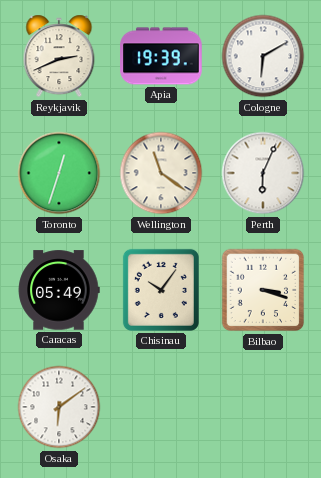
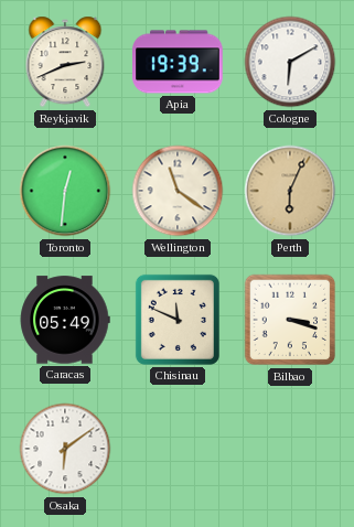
Toronto: 12:33 -> 12:31 (65, 191)
Perth dial: white -> champagne (290, 191)
Chisinau: 10:06 -> 11:49 (178, 320)
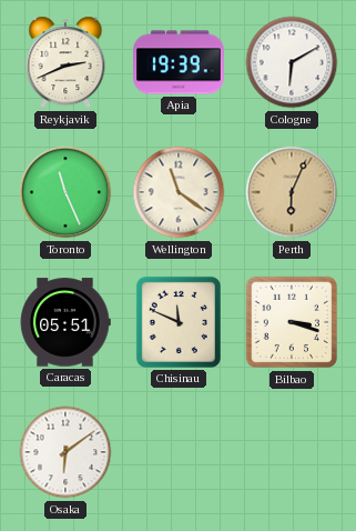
Toronto: 12:31 -> 11:26 (65, 192)
Caracas: 05:49 -> 05:51 (65, 322)
